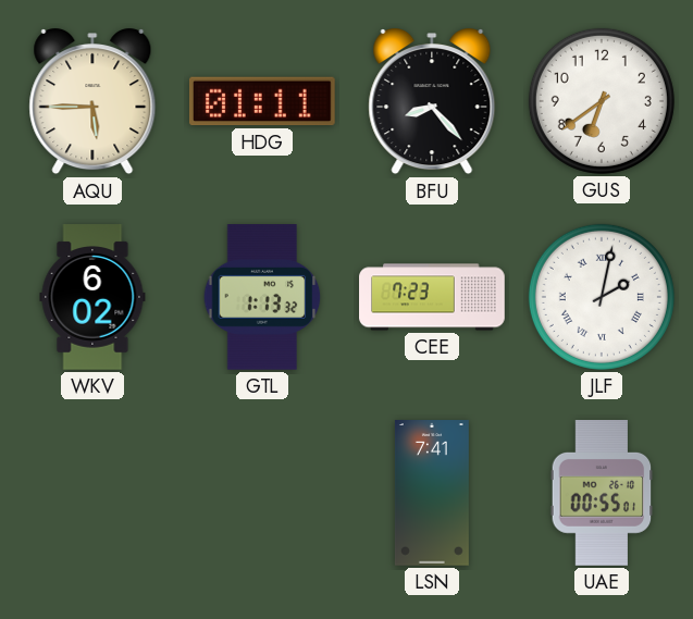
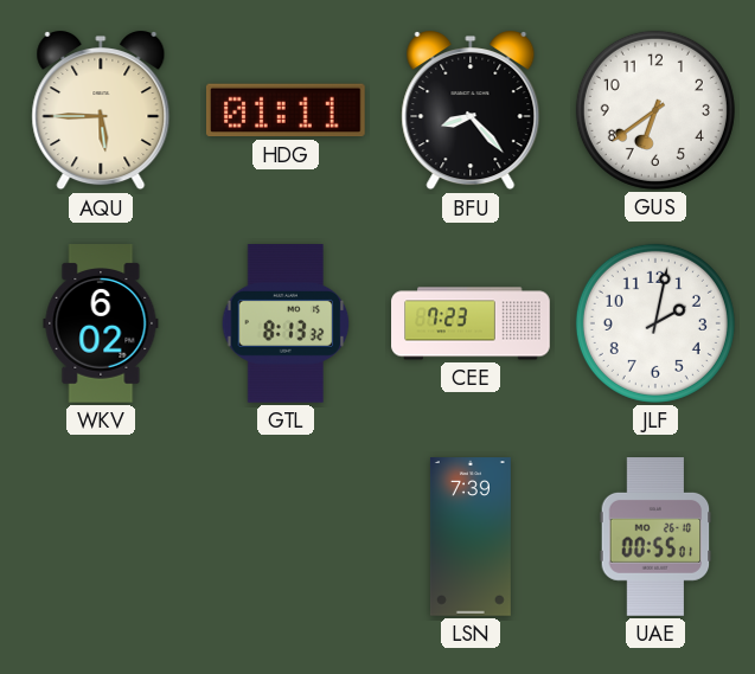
GTL: 1:13 -> 8:13 (286, 325)
JLF numerals: Roman -> Arabic (655, 323)
LSN: 7:41 -> 7:39 (471, 537)
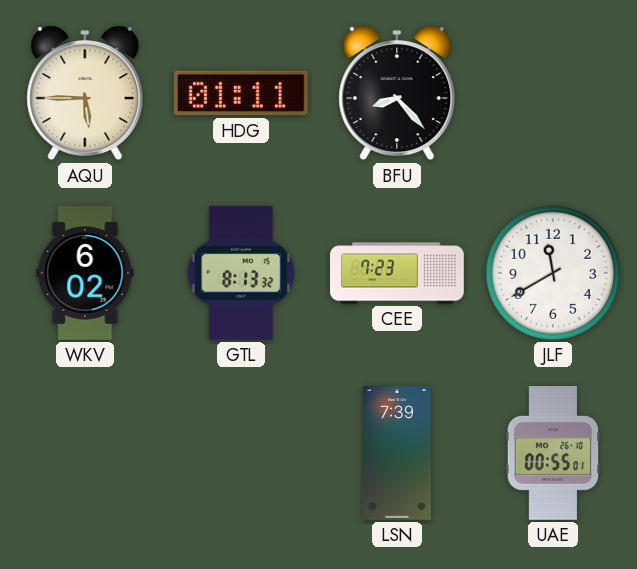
GUS: 6:39 -> none (655, 110)
JLF: 2:02 -> 11:40 (553, 273)
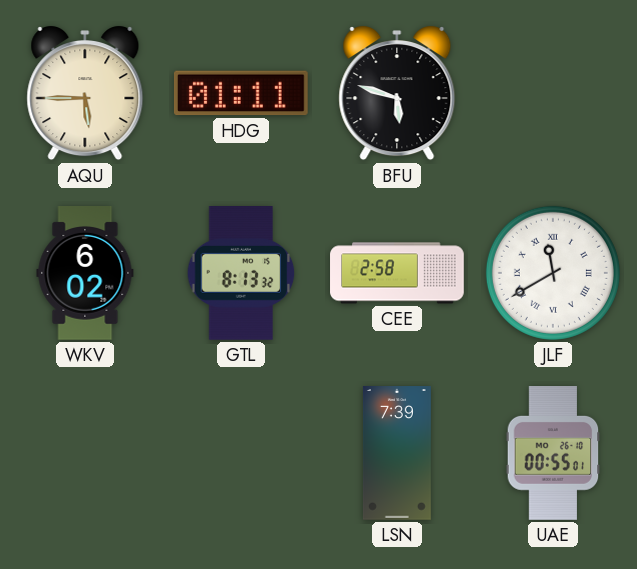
BFU: 8:23 -> 5:48 (397, 94)
CEE: 7:23 -> 2:58 (397, 273)
JLF numerals: Arabic -> Roman (553, 273)
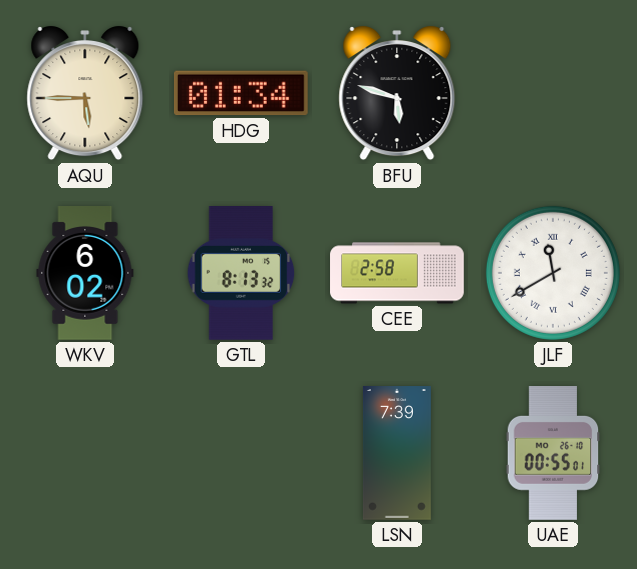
HDG: 01:11 -> 01:34 (241, 93)
